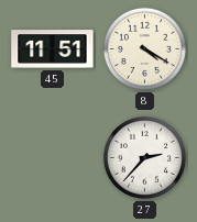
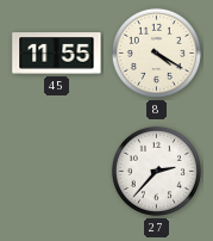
45: 11:51 -> 11:55 (57, 54)
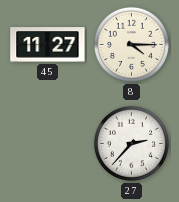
45: 11:55 -> 11:27 (48, 45)
8: 4:20 -> 4:15 (131, 44)
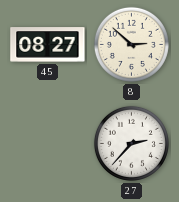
45: 11:27 -> 08:27 (48, 45)
8: 4:15 -> 2:52 (131, 44)
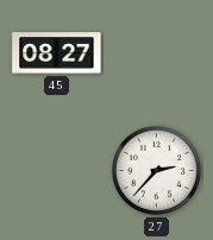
8: 2:52 -> none (131, 44)
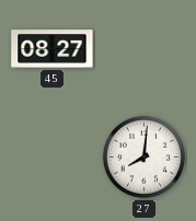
27: 2:37 -> 8:01 (143, 156)
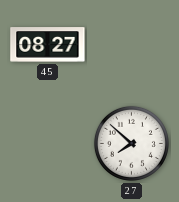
27: 8:01 -> 7:52 (131, 143)
